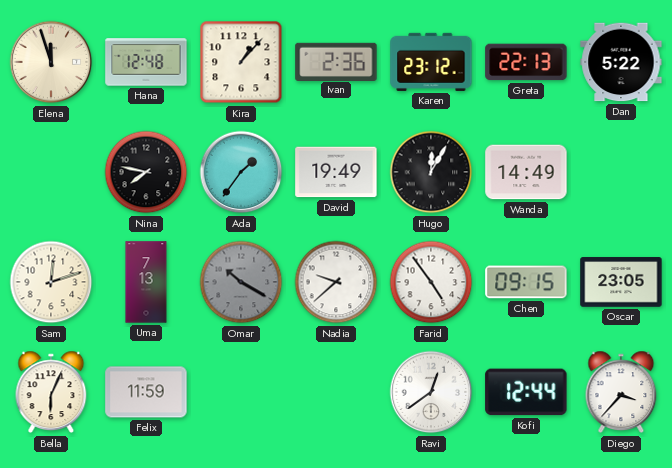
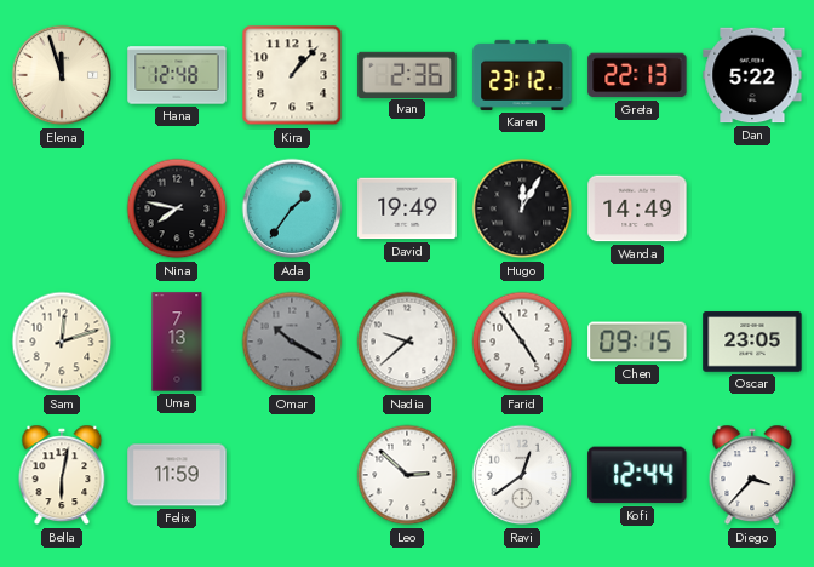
Bella: 6:04 -> 6:02 (62, 475)
Leo: none -> 2:52 (407, 475)
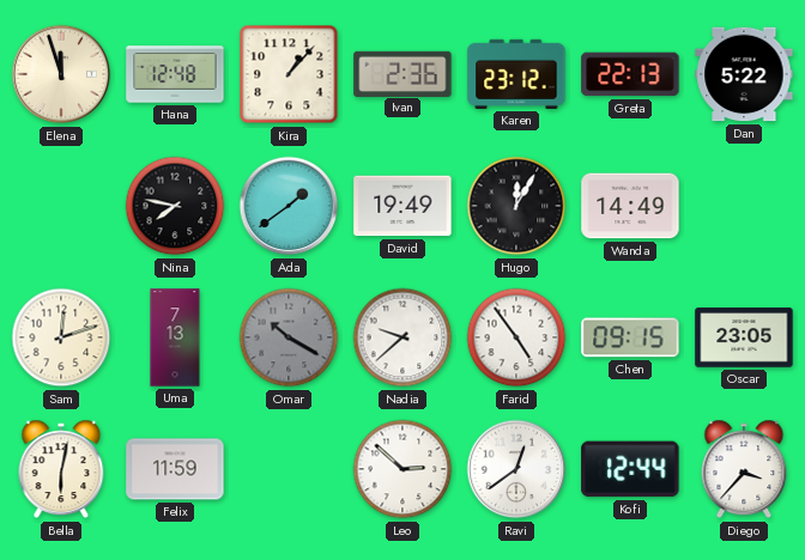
Ada: 1:36 -> 1:39 (289, 206)
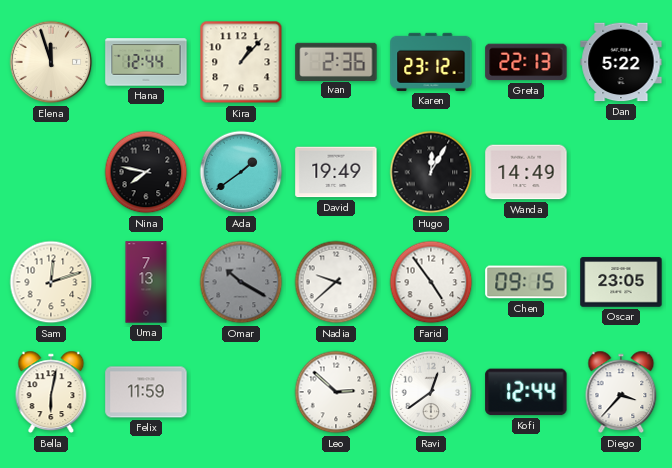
Hana: 12:48 -> 12:44 (146, 62)
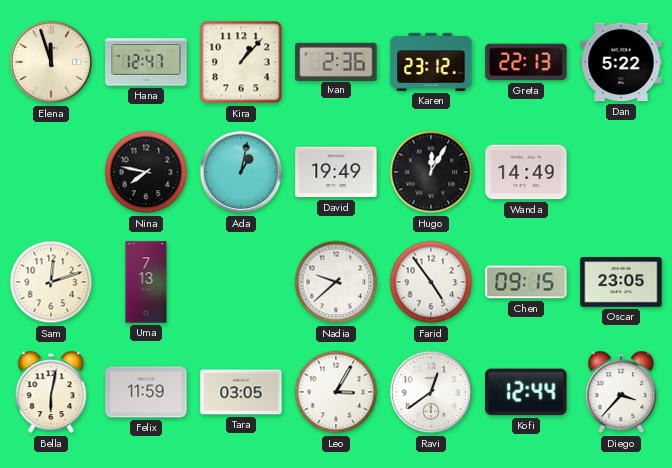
Hana: 12:44 -> 12:47 (146, 62)
Ada: 1:39 -> 1:02 (241, 172)
Omar: 10:20 -> none (241, 282)
Tara: none -> 03:05 (241, 392)
Leo: 2:52 -> 3:05 (336, 392)
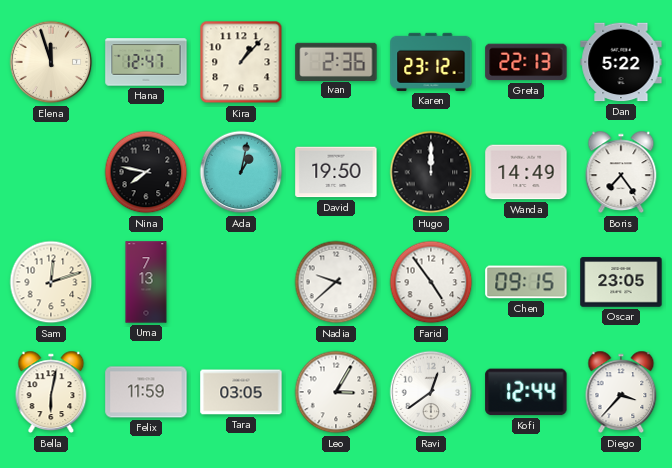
David: 19:49 -> 19:50 (336, 172)
Hugo: 12:05 -> 12:00 (431, 172)
Boris: none -> 7:24 (621, 172)
